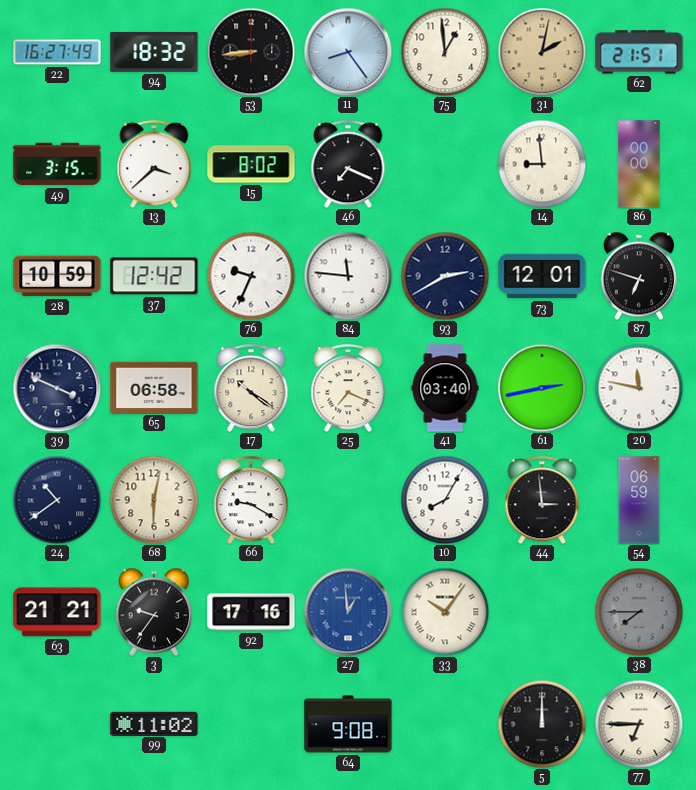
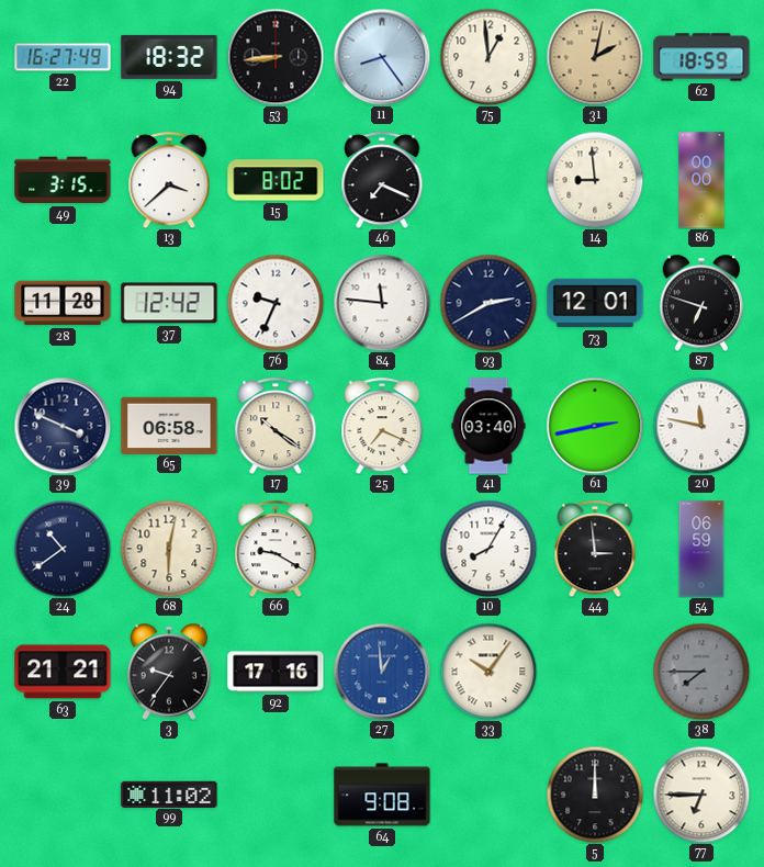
62: 21:51 -> 18:59 (701, 57)
28: 10:59 -> 11:28 (63, 303)
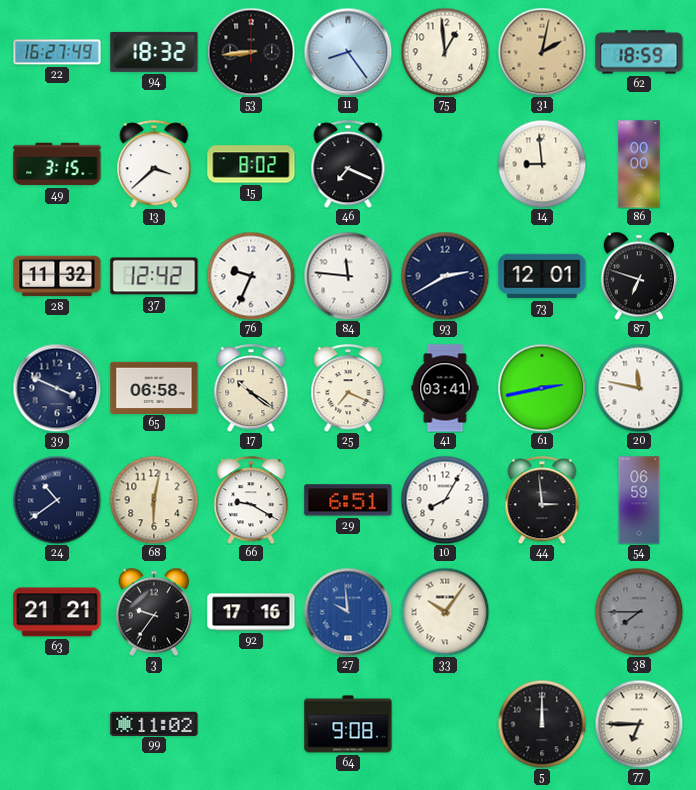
28: 11:28 -> 11:32 (57, 276)
41: 03:40 -> 03:41 (445, 388)
29: none -> 6:51 (348, 500)
27: 12:59 -> 9:59 (348, 612)
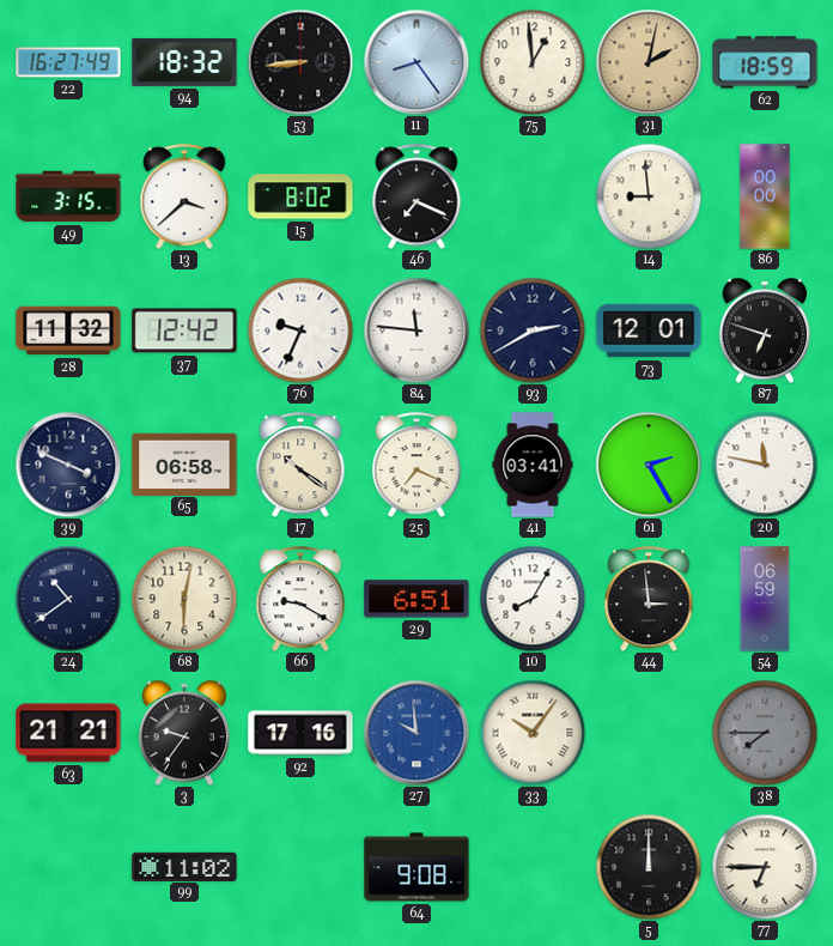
61: 2:43 -> 2:25 (649, 465)
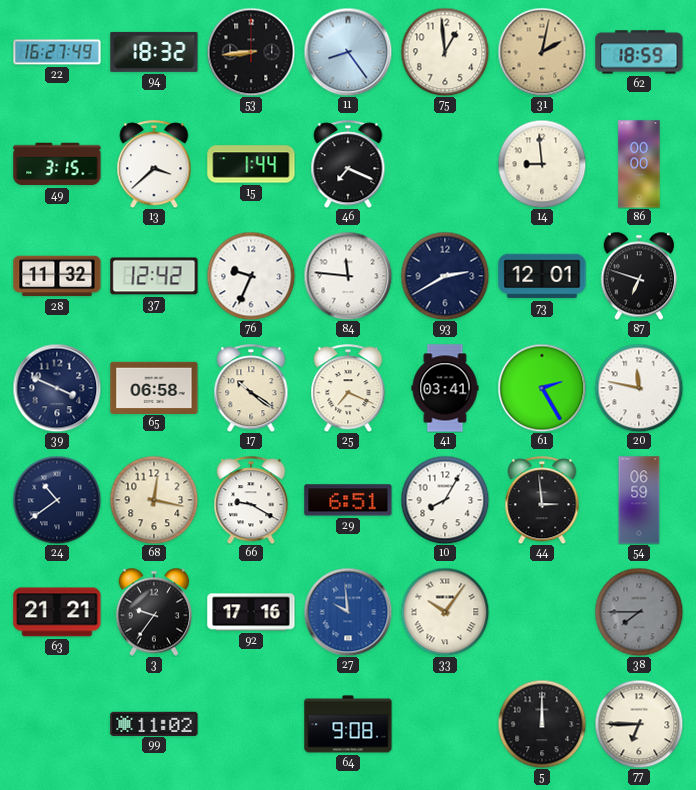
15: 8:02 -> 1:44 (251, 164)
68: 6:02 -> 12:17 (154, 500)
